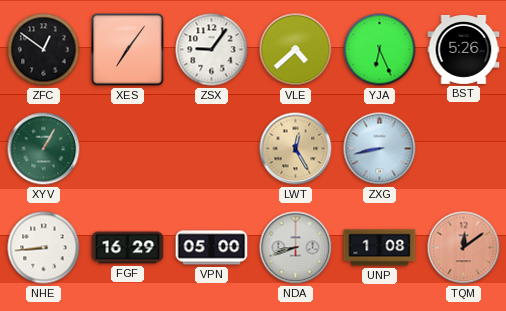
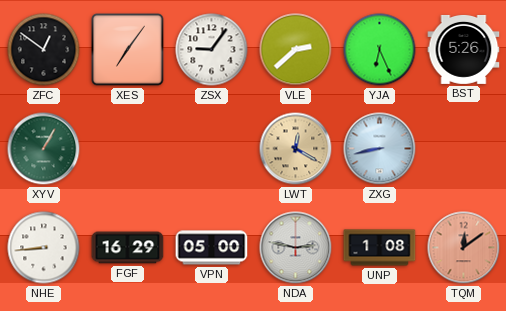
VLE: 4:38 -> 2:38 (296, 50)
LWT: 12:25 -> 12:20 (296, 149)
NDA: 8:42 -> 2:47 (296, 248)
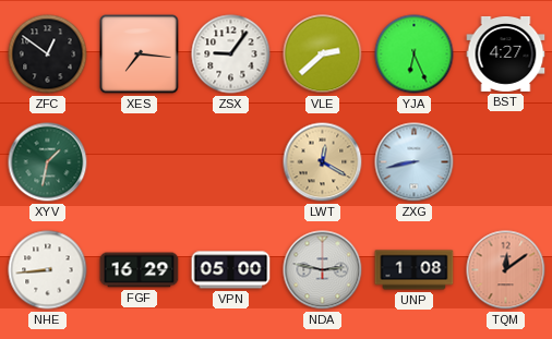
XES: 7:06 -> 7:16 (140, 55)
BST: 5:26 -> 4:27 (506, 53)
XYV: 1:05 -> 1:32 (48, 162)
